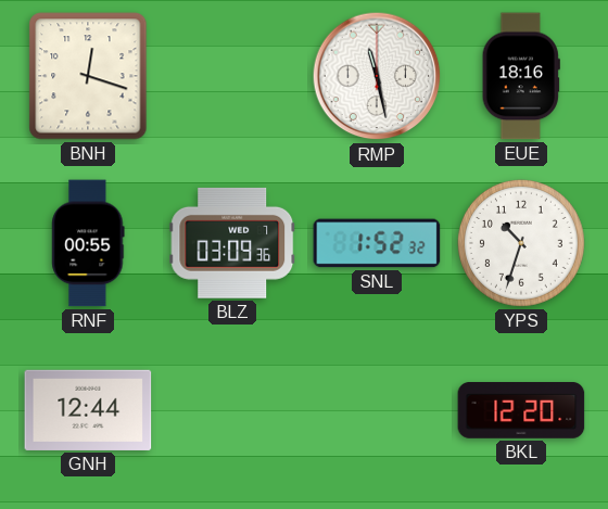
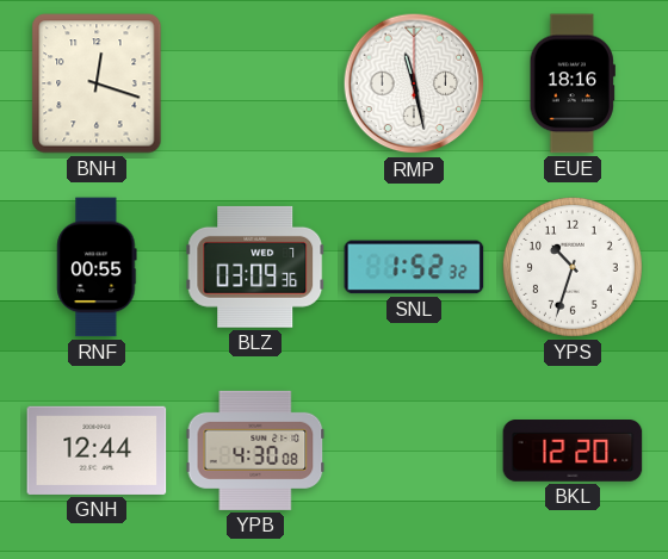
YPB: none -> 4:30 (255, 451)
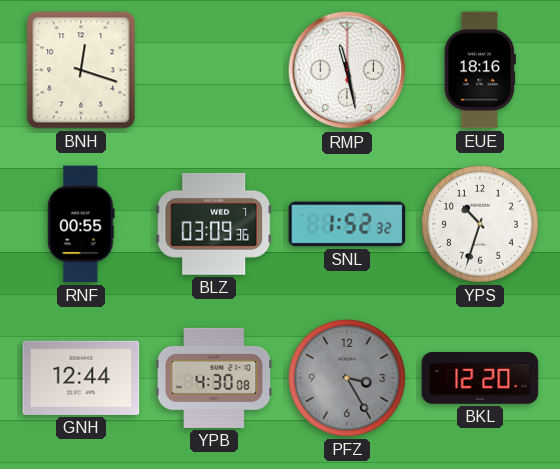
PFZ: none -> 3:25 (347, 378)
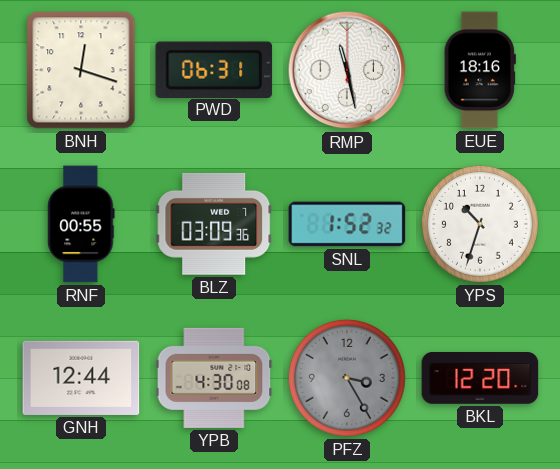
PWD: none -> 06:31 (214, 69)
